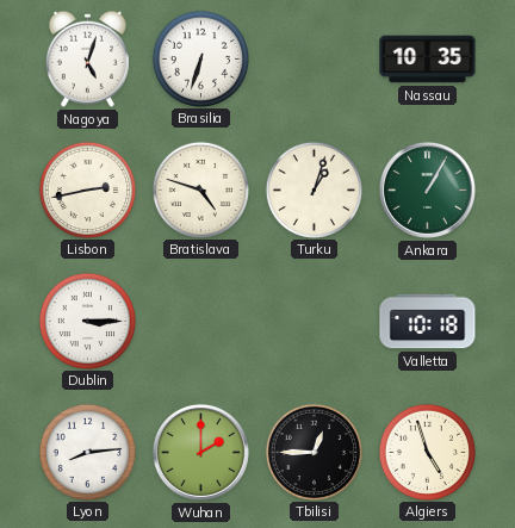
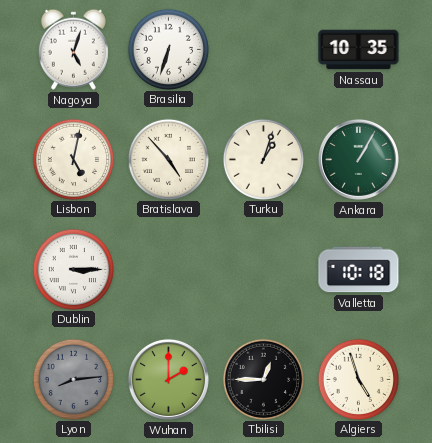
Lisbon: 2:43 -> 5:02 (73, 159)
Bratislava: 4:48 -> 4:53 (168, 159)
Lyon dial: white -> grey (73, 379)
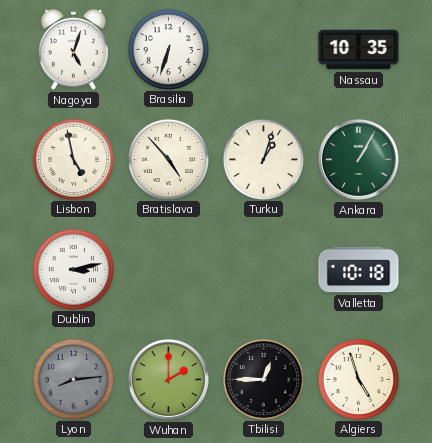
Lisbon: 5:02 -> 4:58 (73, 159)
Dublin: 3:15 -> 3:13 (73, 269)
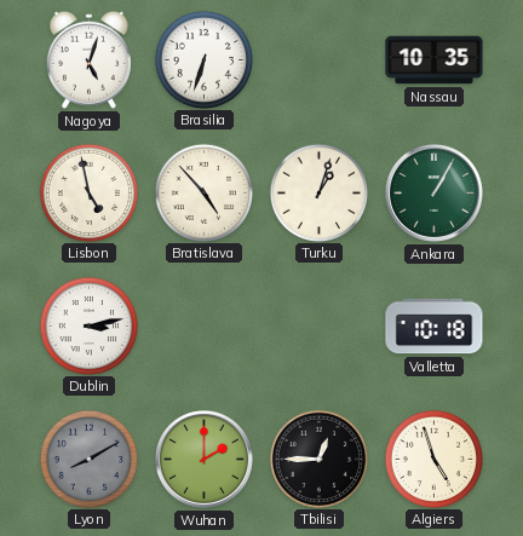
Lyon: 8:14 -> 8:10 (88, 459)
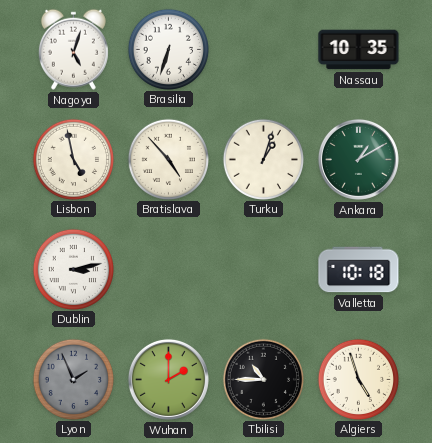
Ankara: 1:05 -> 1:10 (358, 159)
Lyon: 8:10 -> 1:56 (73, 379)
Tbilisi: 12:45 -> 10:45 (263, 379)
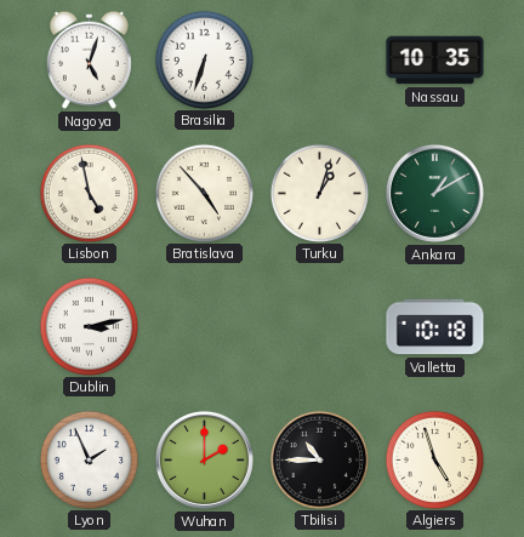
Lyon dial: grey -> white (89, 459)
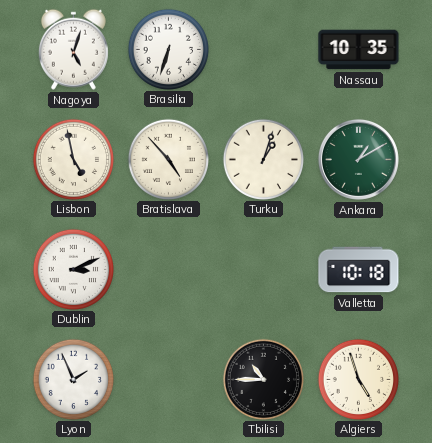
Dublin: 3:13 -> 3:11 (73, 269)
Wuhan: 2:00 -> none (204, 459)
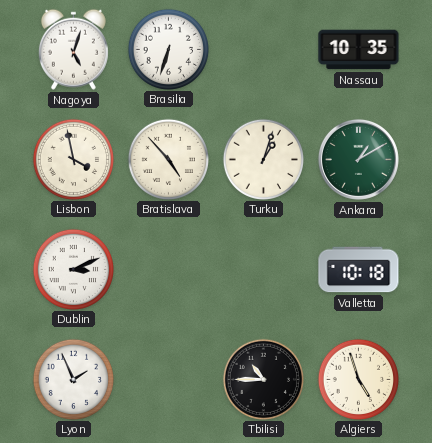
Lisbon: 4:58 -> 3:58 (73, 159)
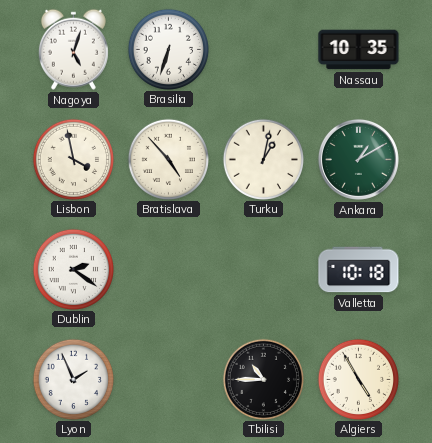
Turku: 1:03 -> 1:02 (263, 159)
Dublin: 3:11 -> 2:21 (73, 269)
Algiers: 4:57 -> 4:55 (358, 379)
